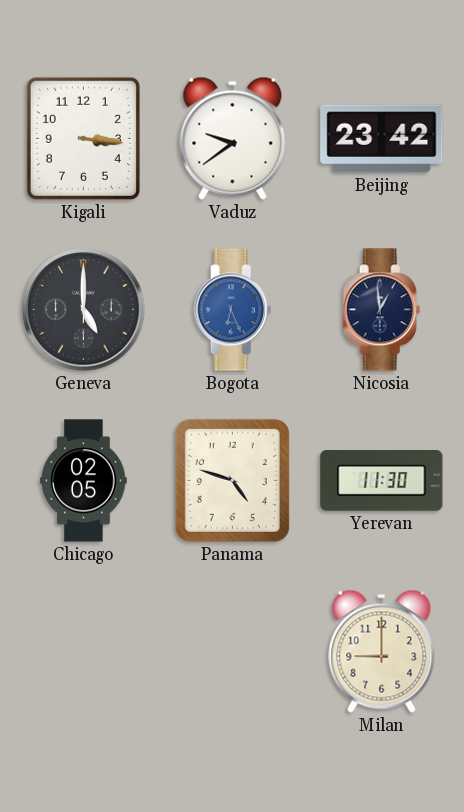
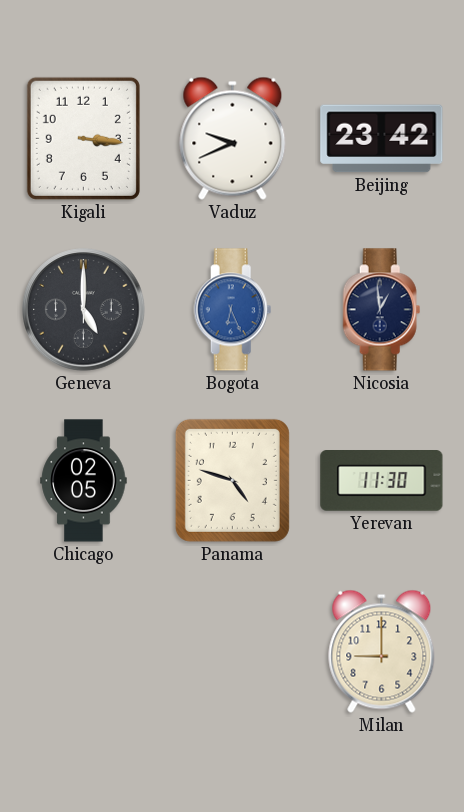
Vaduz: 9:39 -> 9:41 (233, 138)
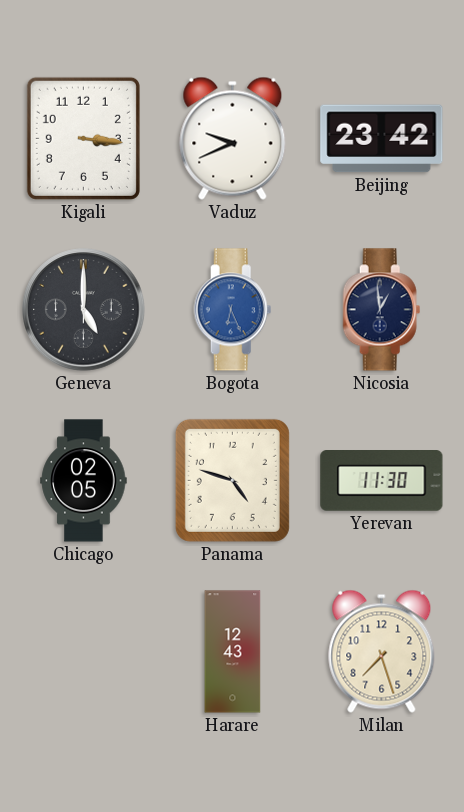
Harare: none -> 12:43 (233, 652)
Milan: 9:00 -> 7:27 (382, 651)
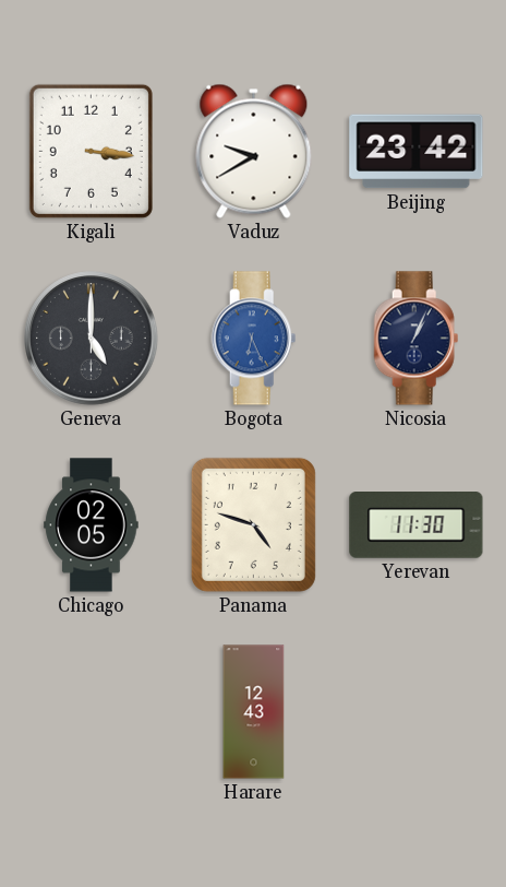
Vaduz: 9:41 -> 9:40 (254, 151)
Nicosia: 12:59 -> 1:04 (417, 339)
Milan: 7:27 -> none (382, 651)
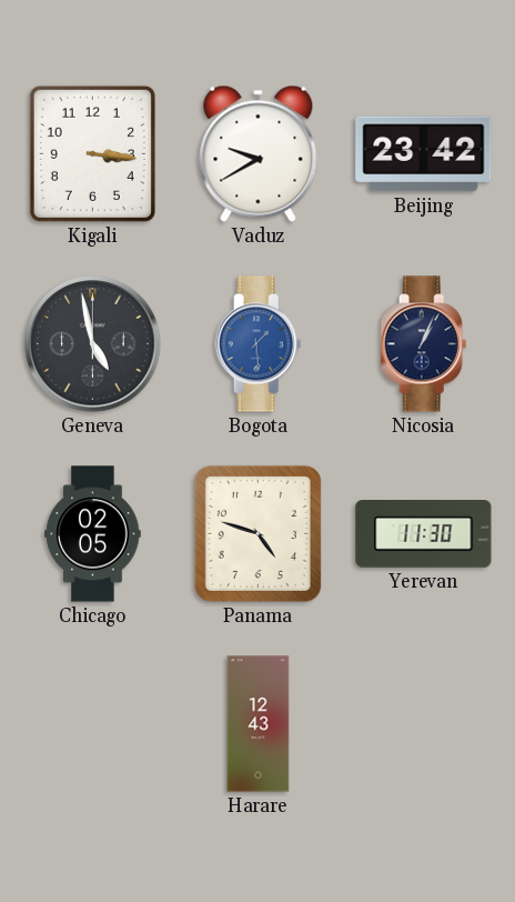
Geneva: 5:00 -> 4:58 (93, 344)
Bogota: 6:26 -> 1:29 (259, 344)
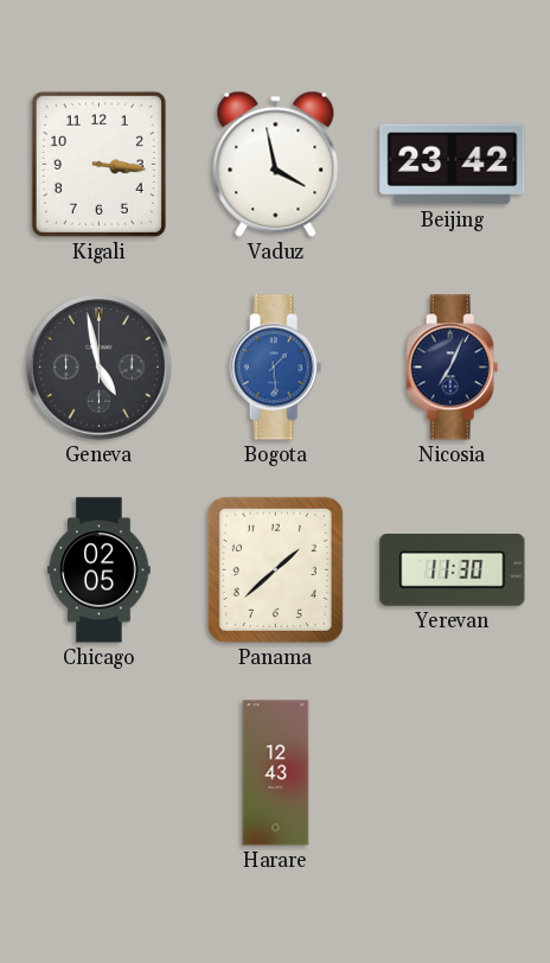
Vaduz: 9:40 -> 3:58 (276, 164)
Nicosia: 1:04 -> 7:04 (453, 368)
Panama: 4:48 -> 1:38 (275, 569)
